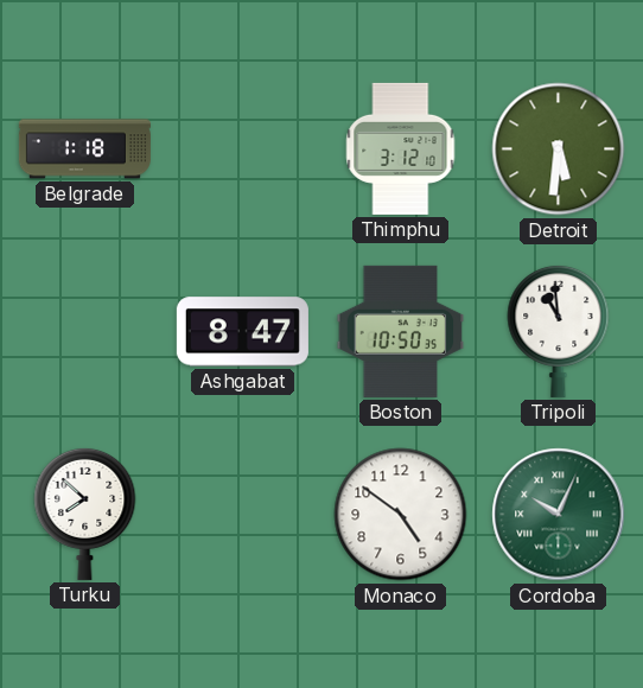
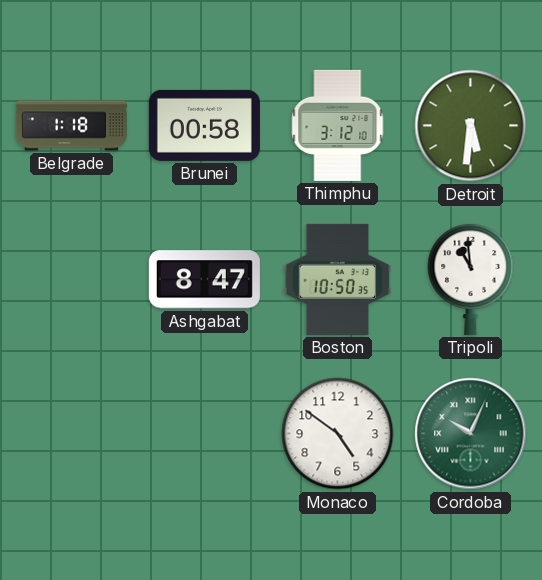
Brunei: none -> 00:58 (204, 125)
Turku: 7:52 -> none (85, 514)
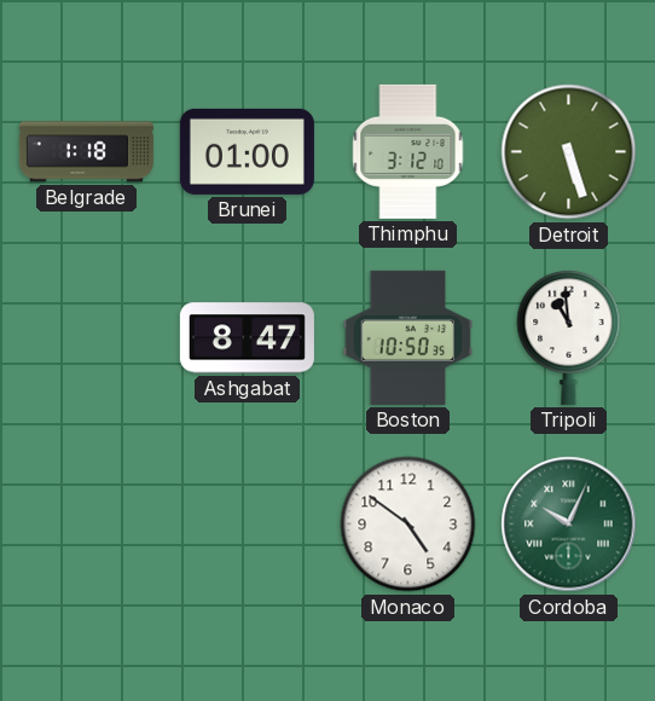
Brunei: 00:58 -> 01:00 (247, 151)
Detroit: 5:31 -> 5:27 (569, 152)
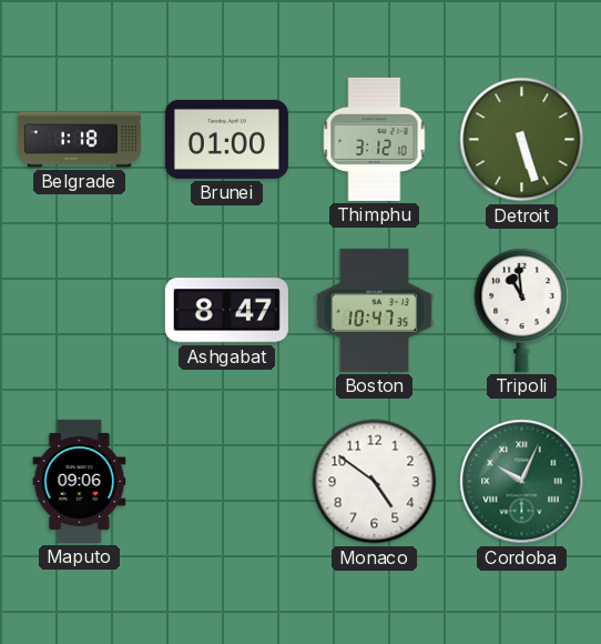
Boston: 10:50 -> 10:47 (375, 310)
Maputo: none -> 09:06 (80, 481)
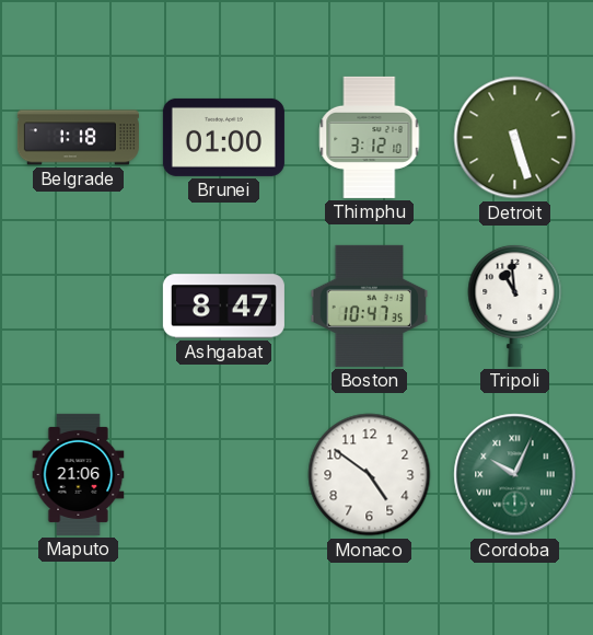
Maputo: 09:06 -> 21:06 (79, 474)
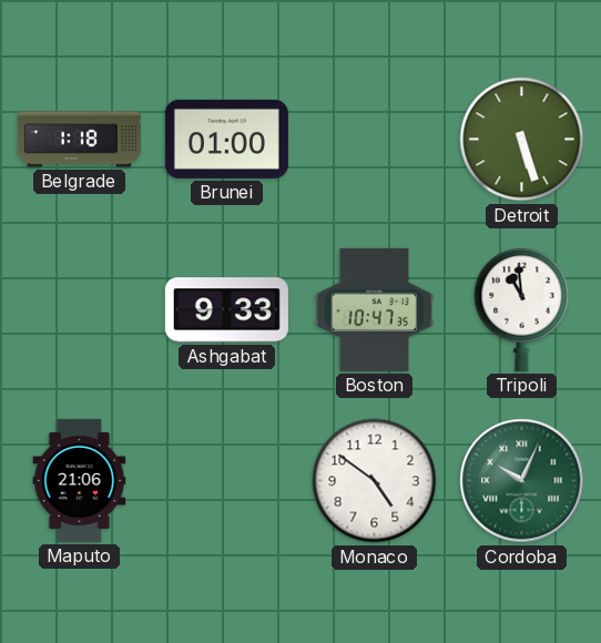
Thimphu: 3:12 -> none (370, 137)
Ashgabat: 8:47 -> 9:33 (226, 310)
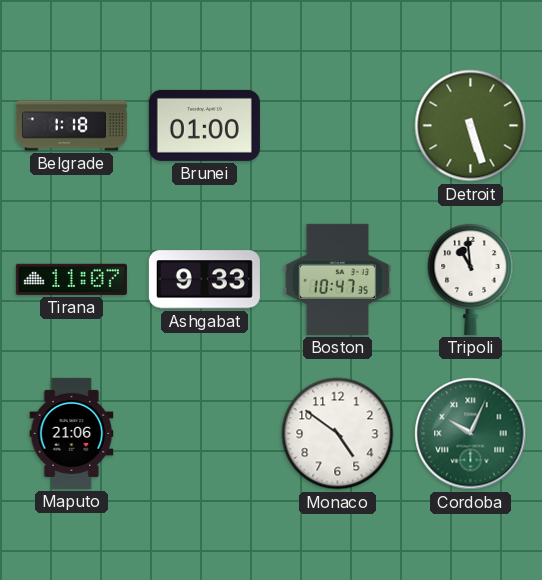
Tirana: none -> 11:07 (71, 279)
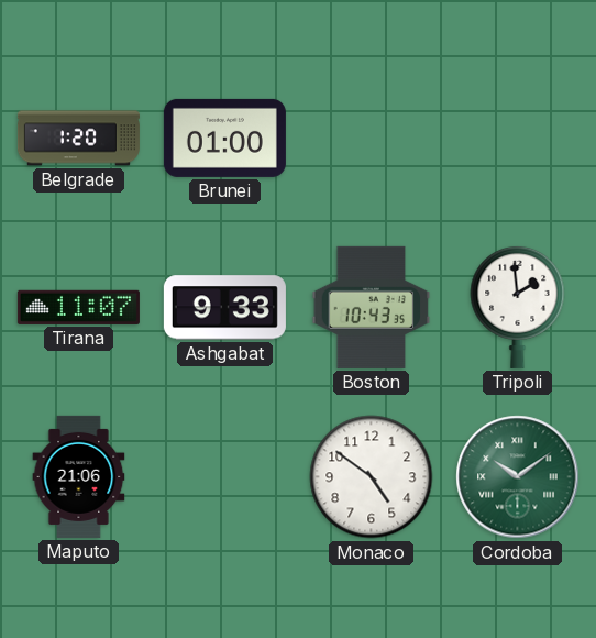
Belgrade: 1:18 -> 1:20 (78, 139)
Detroit: 5:27 -> none (471, 126)
Boston: 10:47 -> 10:43 (372, 307)
Tripoli: 10:59 -> 1:59 (518, 307)
Cordoba: 10:04 -> 10:09 (518, 477)
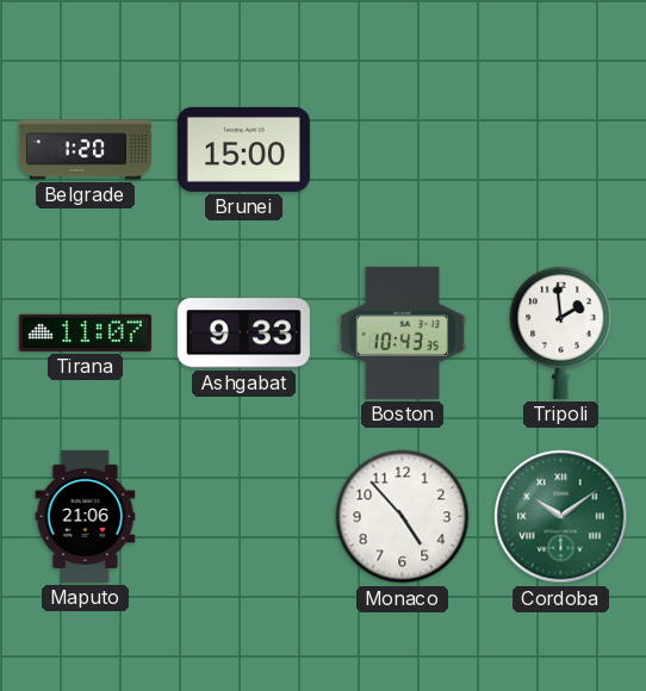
Brunei: 01:00 -> 15:00 (243, 149)
Monaco: 4:51 -> 4:53 (403, 517)
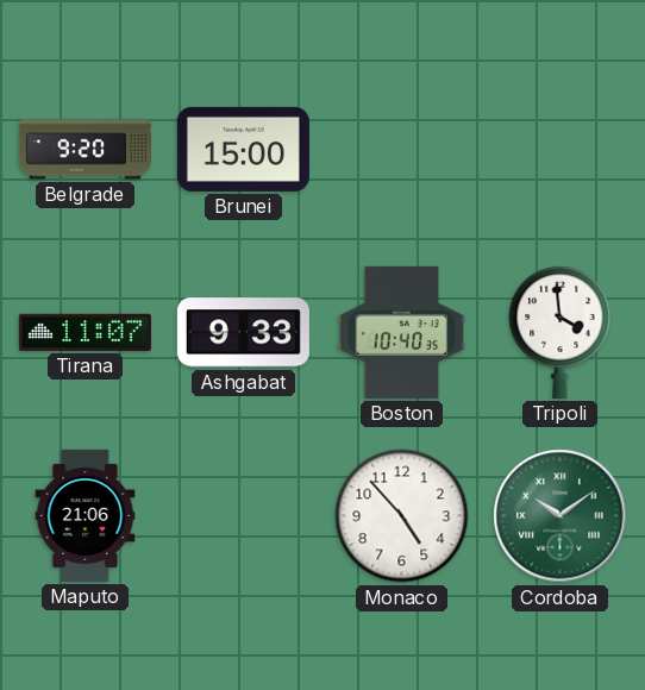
Belgrade: 1:20 -> 9:20 (84, 150)
Boston: 10:43 -> 10:40 (402, 332)
Tripoli: 1:59 -> 3:59 (561, 332)
